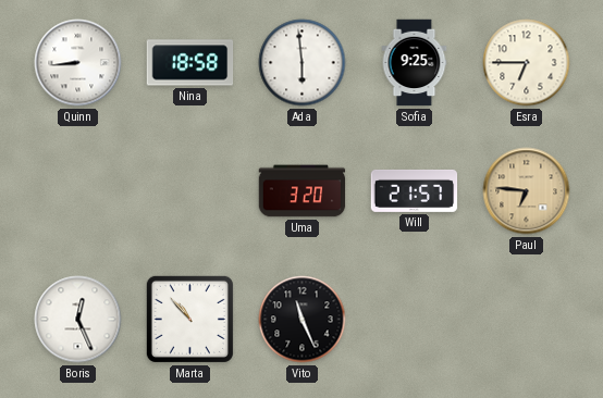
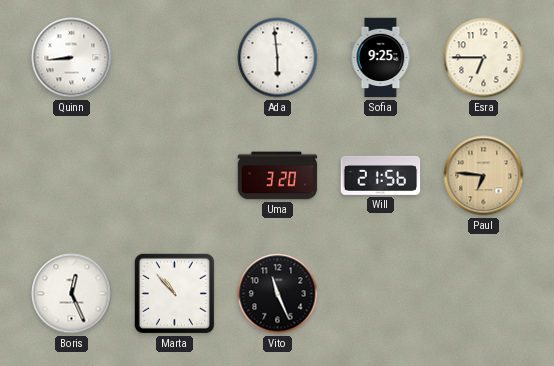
Nina: 18:58 -> none (190, 63)
Will: 21:57 -> 21:56 (381, 175)
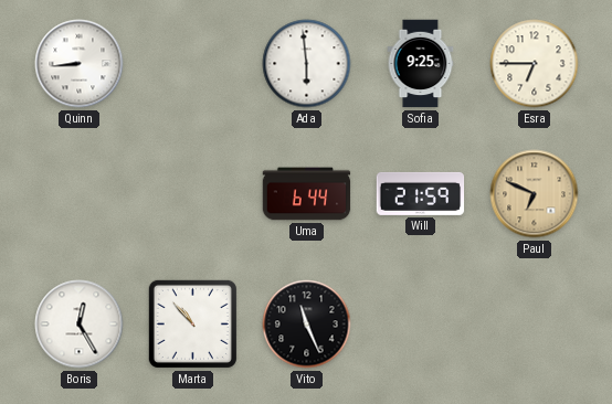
Uma: 3:20 -> 6:44 (307, 194)
Will: 21:56 -> 21:59 (421, 193)
Paul: 6:46 -> 6:49 (535, 194)
Boris: 12:26 -> 12:25 (80, 325)
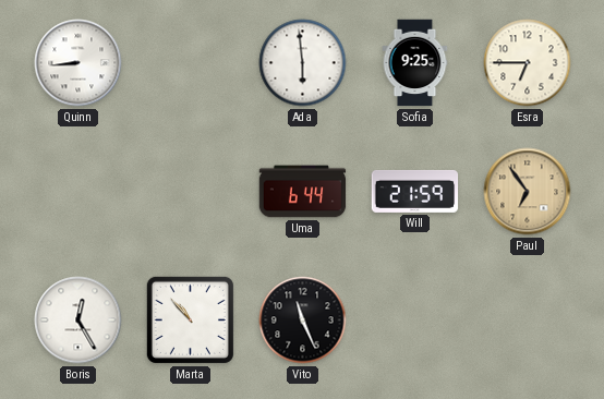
Paul: 6:49 -> 6:54 (528, 192)
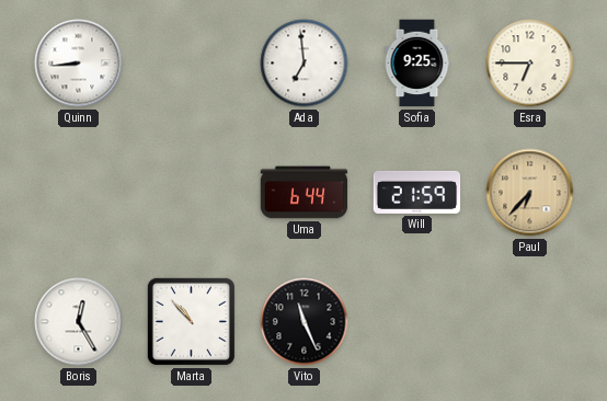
Ada: 5:59 -> 6:59 (305, 64)
Paul: 6:54 -> 6:37 (530, 193)
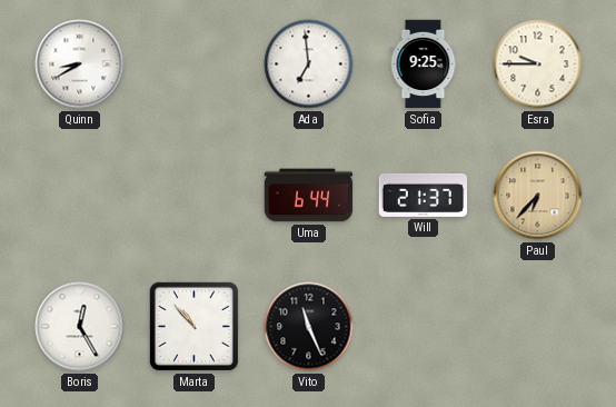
Quinn: 8:44 -> 8:40 (80, 64)
Esra: 6:45 -> 9:45 (538, 64)
Will: 21:59 -> 21:37 (424, 195)
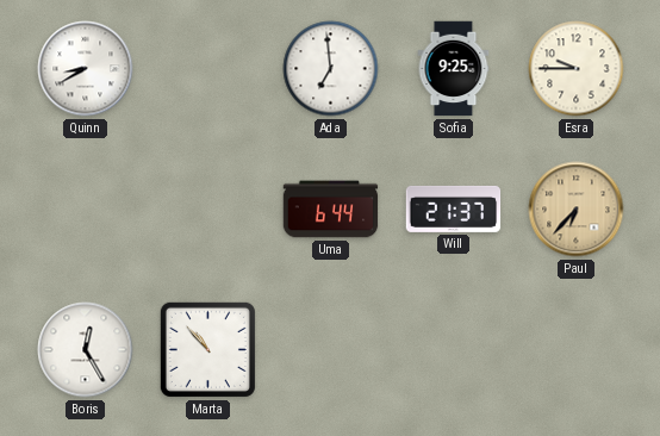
Vito: 11:26 -> none (309, 327)
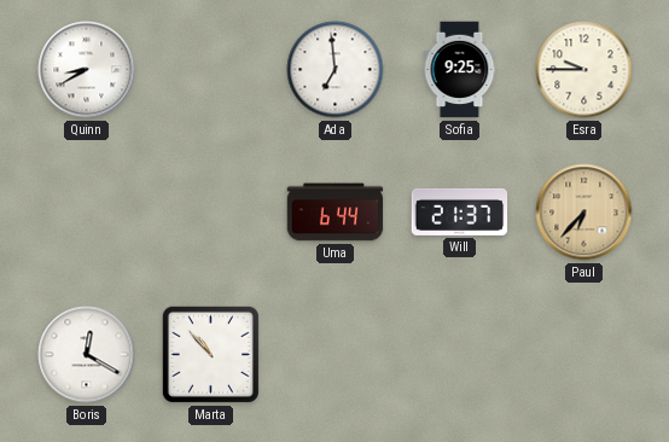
Boris: 12:25 -> 12:20 (87, 355)
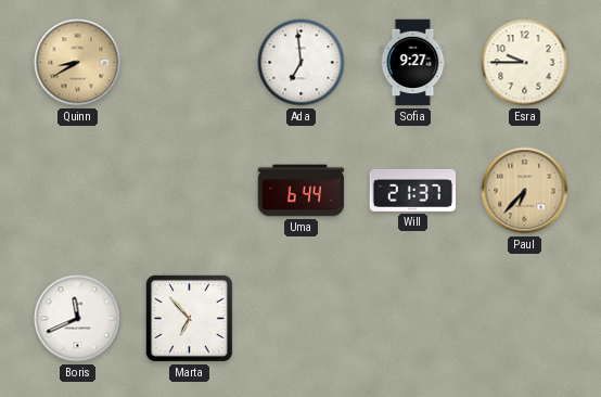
Quinn dial: white -> champagne (78, 63)
Sofia: 9:25 -> 9:27 (413, 63)
Boris: 12:20 -> 11:41 (78, 319)
Marta: 10:53 -> 6:53 (189, 318)
